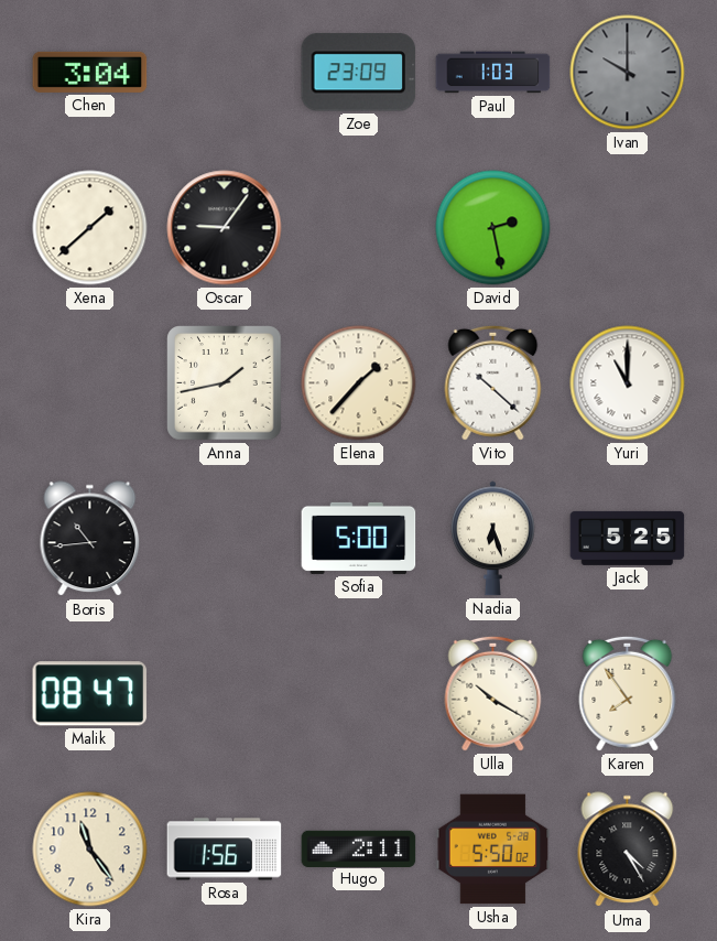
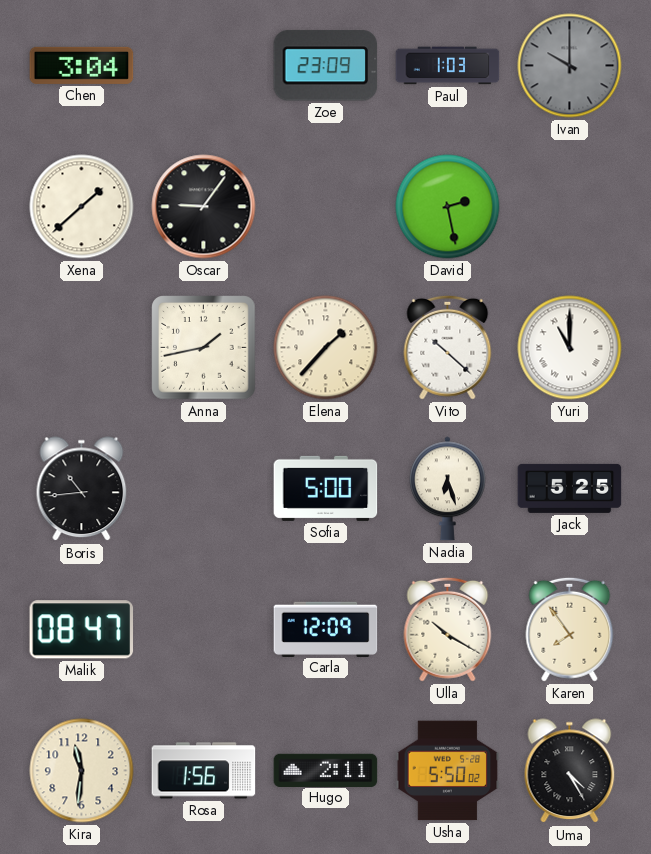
Carla: none -> 12:09 (326, 629)
Kira: 11:24 -> 11:31 (82, 771)
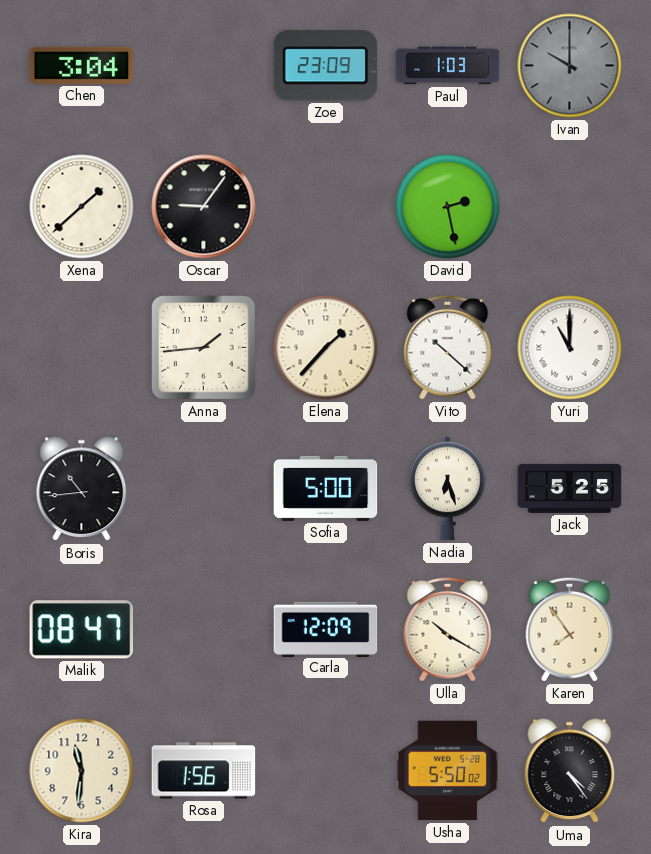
Anna: 1:43 -> 1:44 (204, 348)
Hugo: 2:11 -> none (326, 770)
Uma: 4:25 -> 4:24 (570, 771)
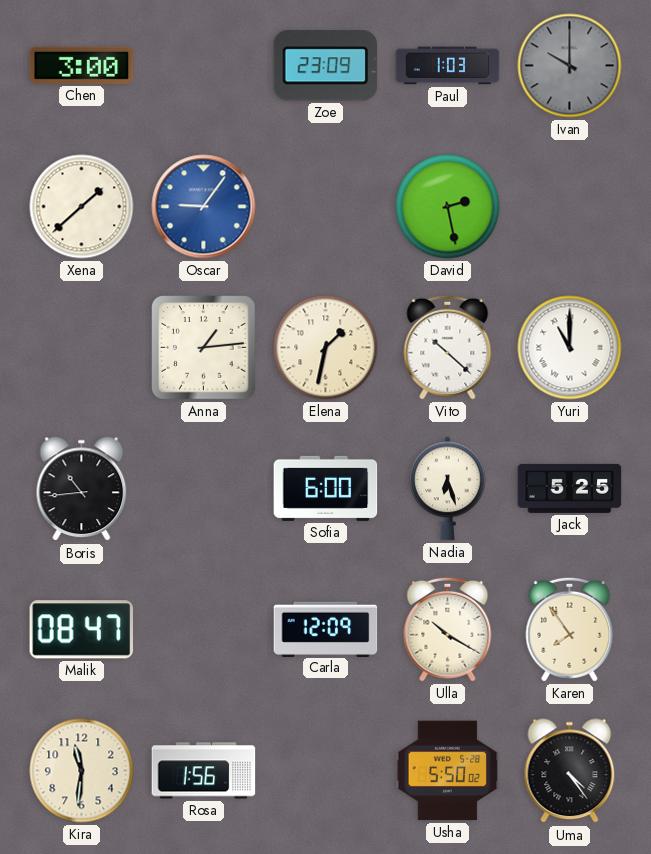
Chen: 3:04 -> 3:00 (82, 65)
Oscar dial: black -> blue (204, 207)
Anna: 1:44 -> 1:14 (204, 348)
Elena: 1:37 -> 1:32 (326, 348)
Sofia: 5:00 -> 6:00 (326, 488)
